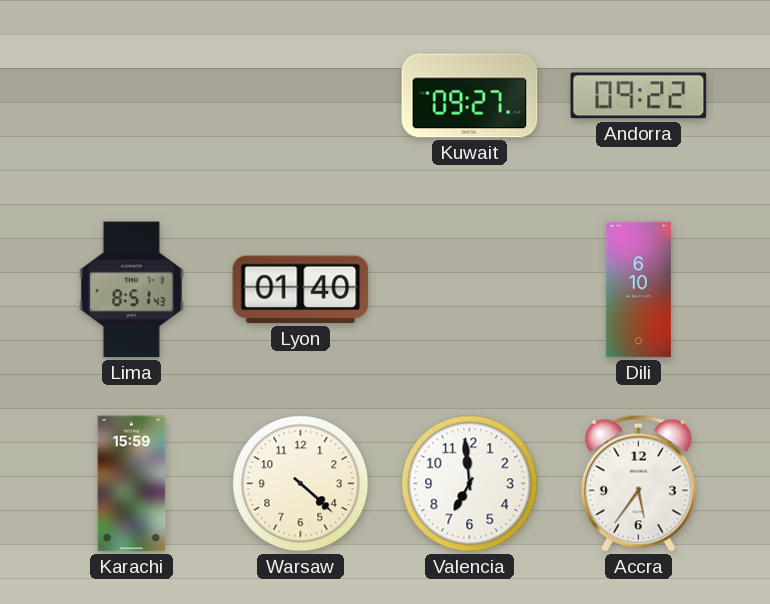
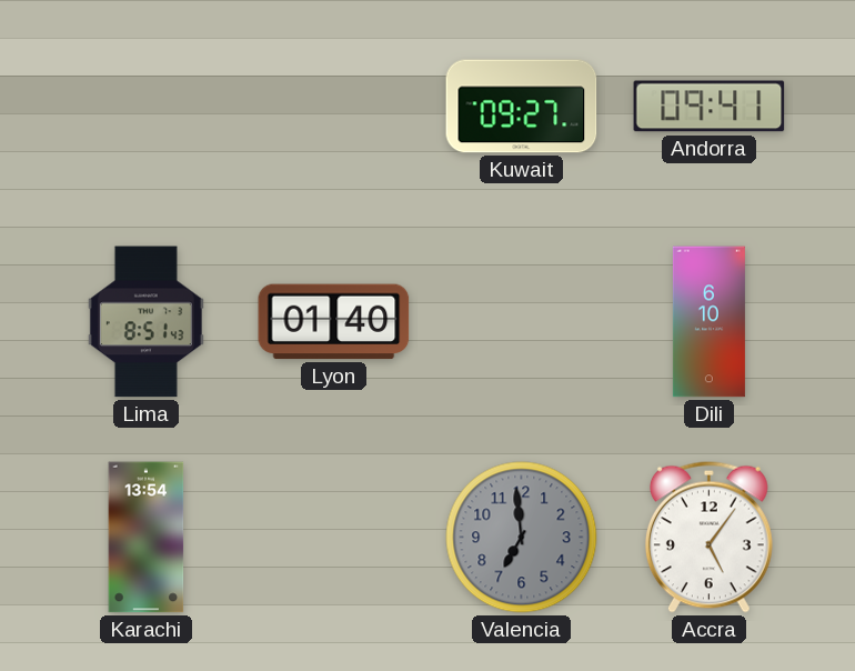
Andorra: 09:22 -> 09:41 (710, 107)
Karachi: 15:59 -> 13:54 (147, 538)
Warsaw: 4:22 -> none (301, 484)
Valencia dial: white -> grey (522, 538)
Accra: 5:36 -> 5:06 (708, 537)
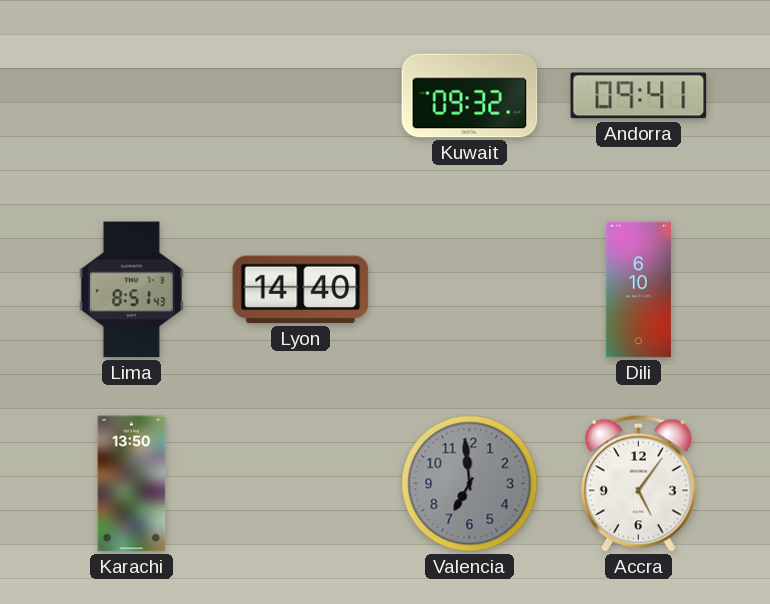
Kuwait: 09:27 -> 09:32 (470, 96)
Lyon: 01:40 -> 14:40 (301, 290)
Karachi: 13:54 -> 13:50 (132, 484)
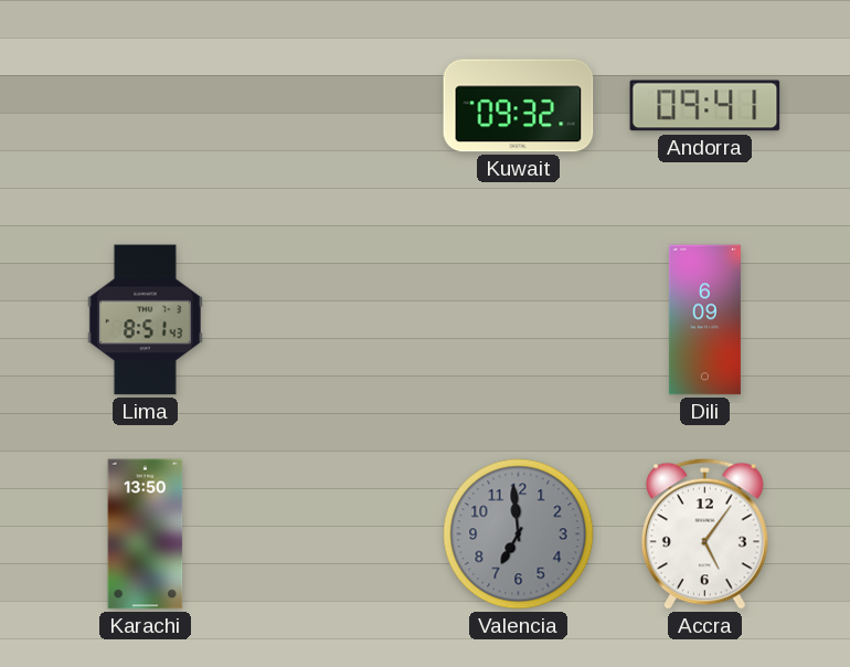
Lyon: 14:40 -> none (301, 290)
Dili: 6:10 -> 6:09 (704, 320)
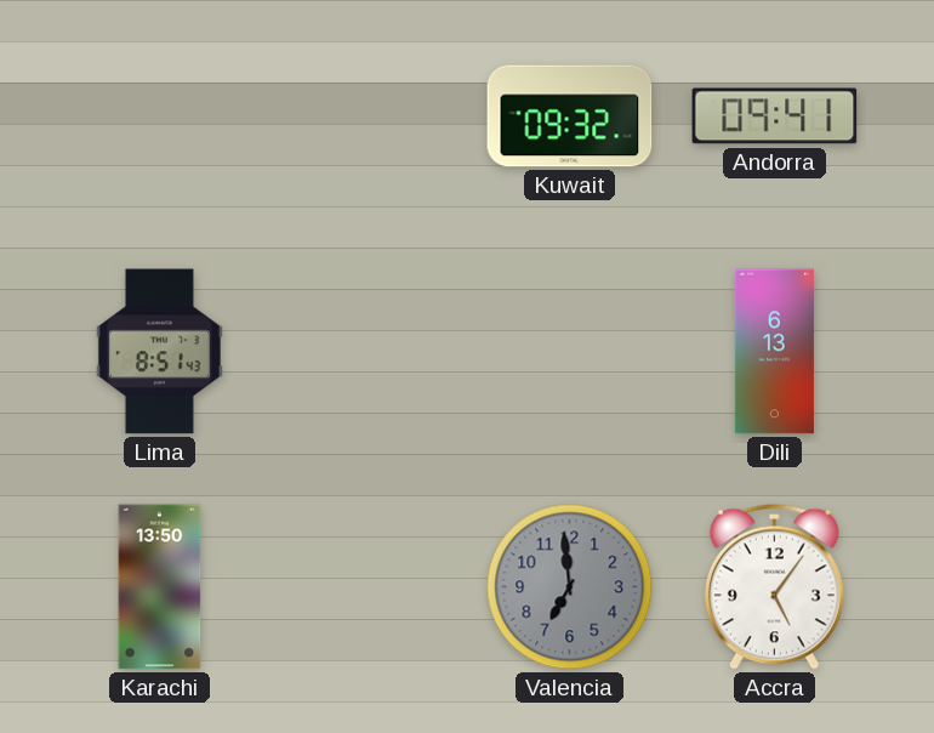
Dili: 6:09 -> 6:13 (774, 352)
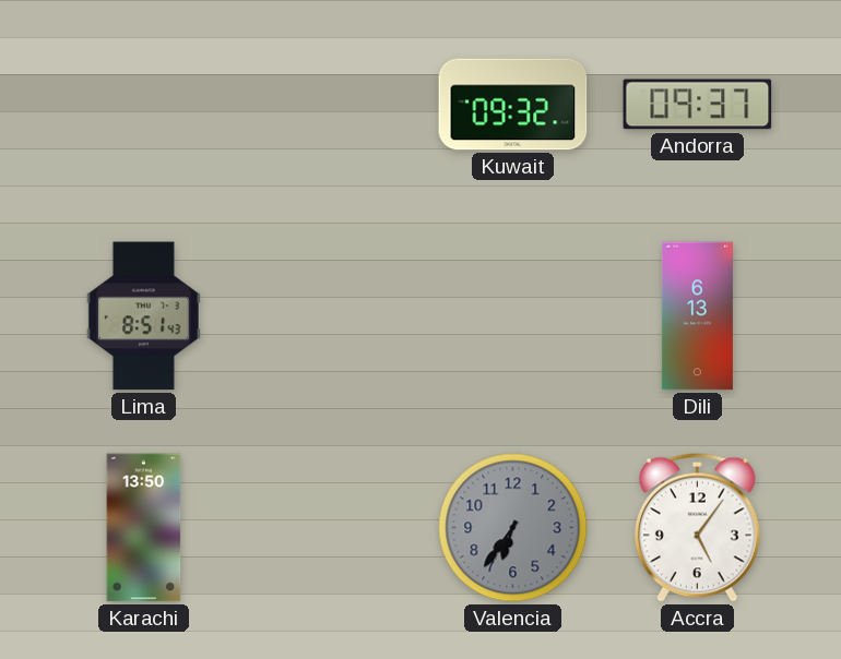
Andorra: 09:41 -> 09:37 (698, 105)
Valencia: 6:59 -> 6:36 (513, 528)
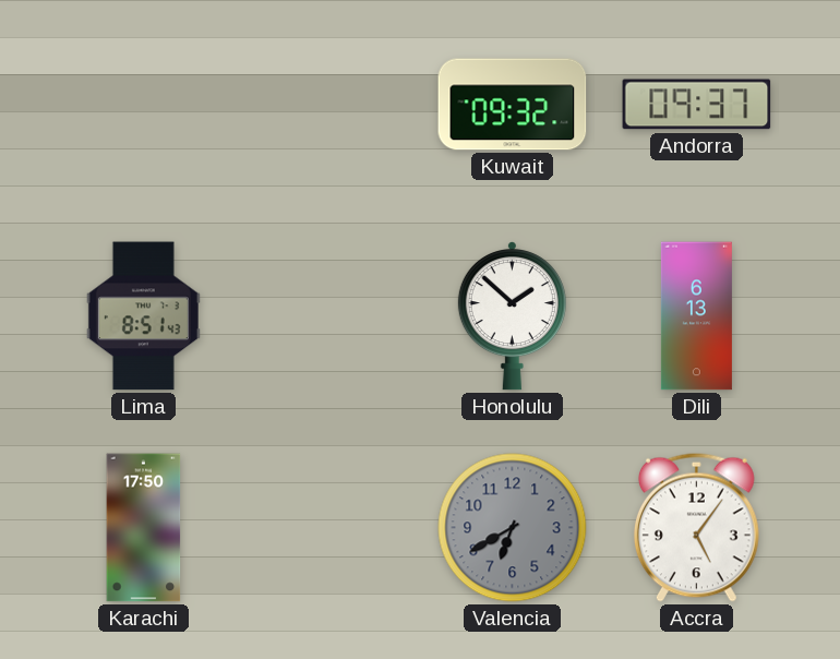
Honolulu: none -> 1:52 (512, 315)
Karachi: 13:50 -> 17:50 (144, 528)
Valencia: 6:36 -> 6:40 (513, 528)
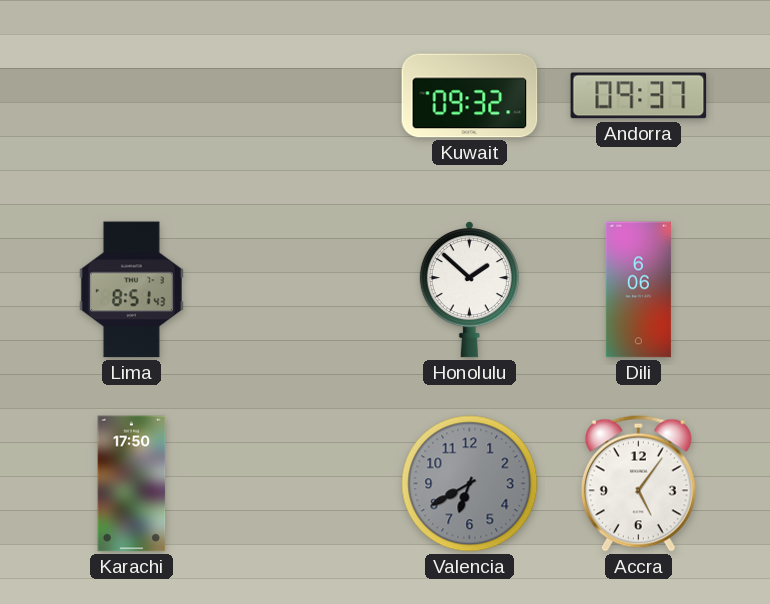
Dili: 6:13 -> 6:06 (638, 290)
